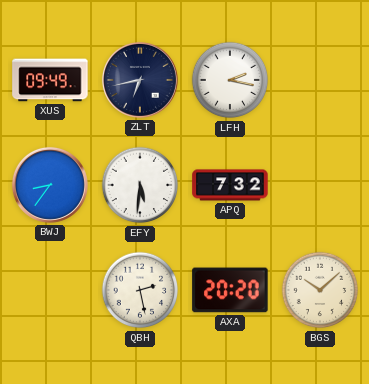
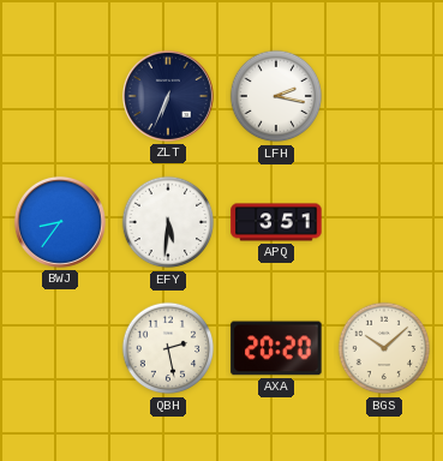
XUS: 09:49 -> none (50, 80)
ZLT: 6:43 -> 6:34 (168, 96)
APQ: 7:32 -> 3:51 (276, 222)
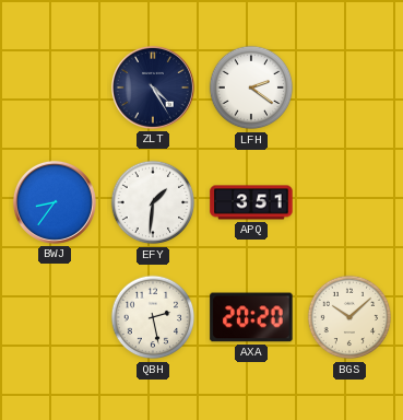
ZLT: 6:34 -> 4:25 (153, 87)
LFH: 2:17 -> 2:21 (251, 87)
EFY: 5:31 -> 1:31 (153, 202)
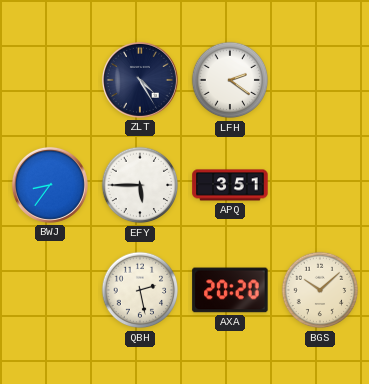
EFY: 1:31 -> 5:45 (140, 185)
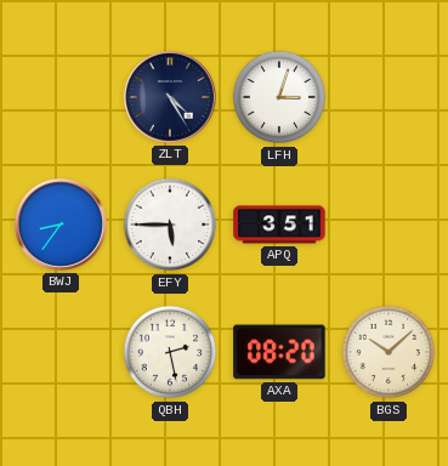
LFH: 2:21 -> 3:03 (279, 97)
AXA: 20:20 -> 08:20 (279, 352)
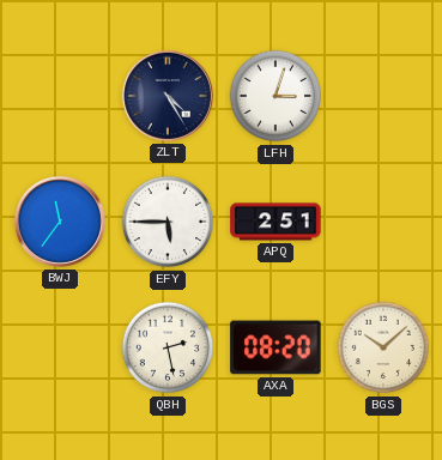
BWJ: 8:36 -> 11:36 (60, 222)
APQ: 3:51 -> 2:51 (276, 222)
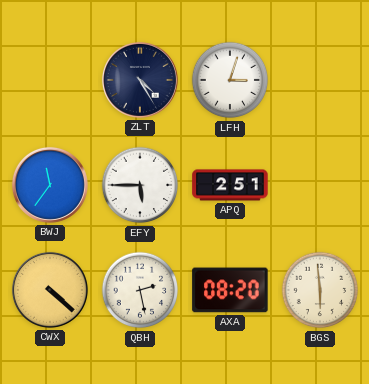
CWX: none -> 4:22 (50, 290)
BGS: 10:08 -> 5:59 (320, 290)
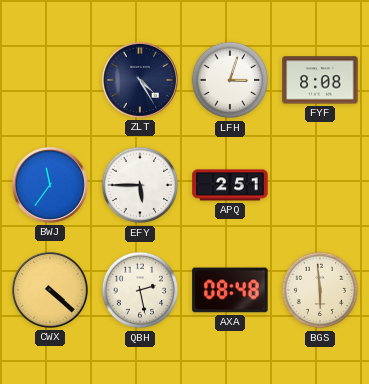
FYF: none -> 8:08 (320, 80)
AXA: 08:20 -> 08:48 (230, 290)
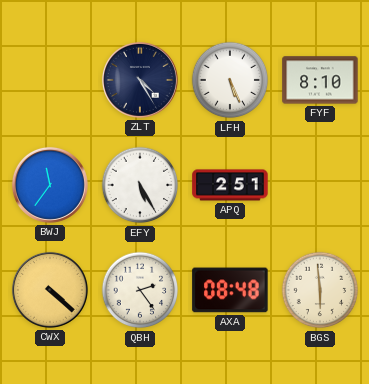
LFH: 3:03 -> 5:26 (230, 80)
FYF: 8:08 -> 8:10 (320, 80)
EFY: 5:45 -> 5:25 (140, 185)
QBH: 2:28 -> 2:24 (140, 290)
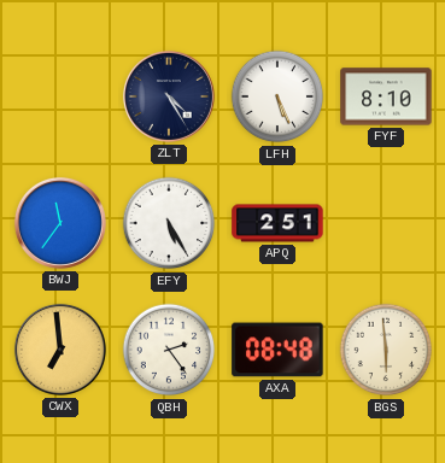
CWX: 4:22 -> 6:59 (60, 350)
